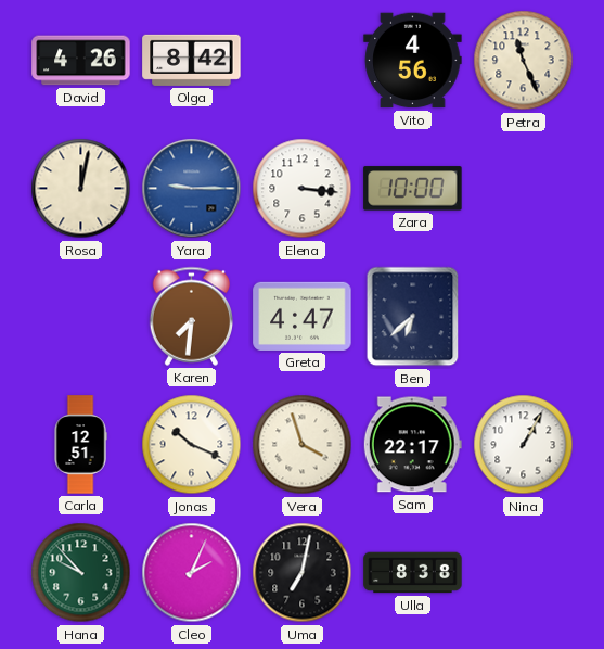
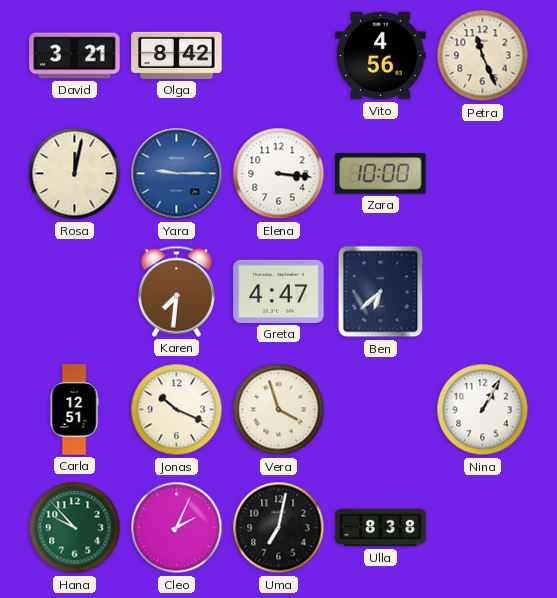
David: 4:26 -> 3:21 (75, 56)
Sam: 22:17 -> none (412, 445)
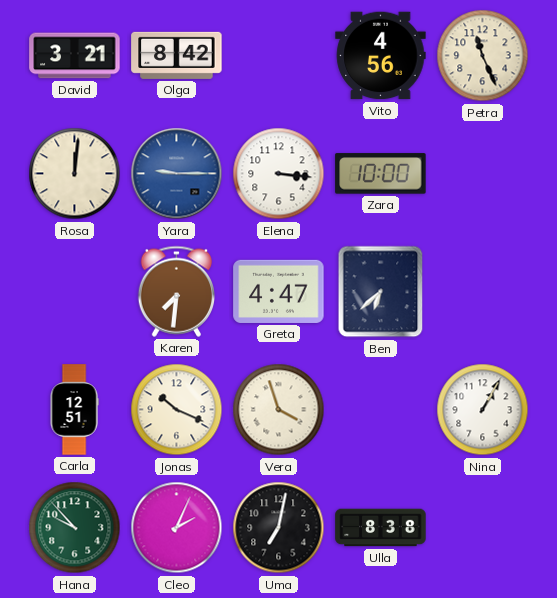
Rosa: 12:02 -> 12:01 (75, 174)
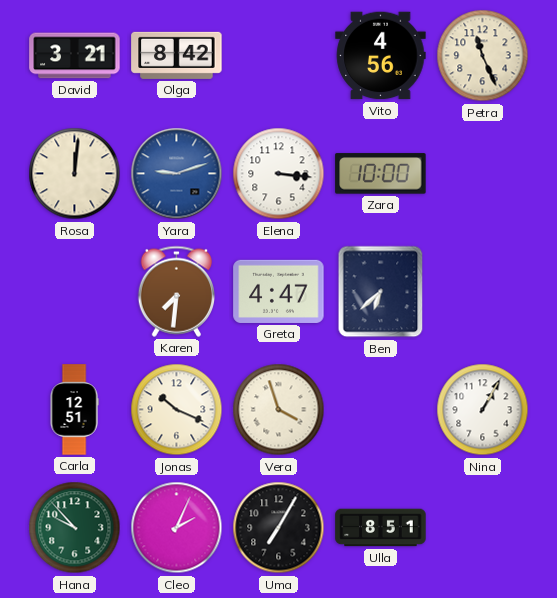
Yara: 9:15 -> 9:12 (177, 174)
Uma: 7:02 -> 7:05 (279, 528)
Ulla: 8:38 -> 8:51 (381, 528)
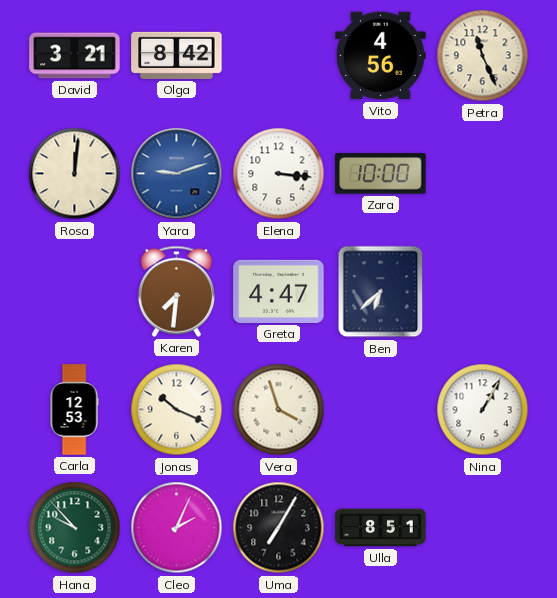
Carla: 12:51 -> 12:53 (74, 410)
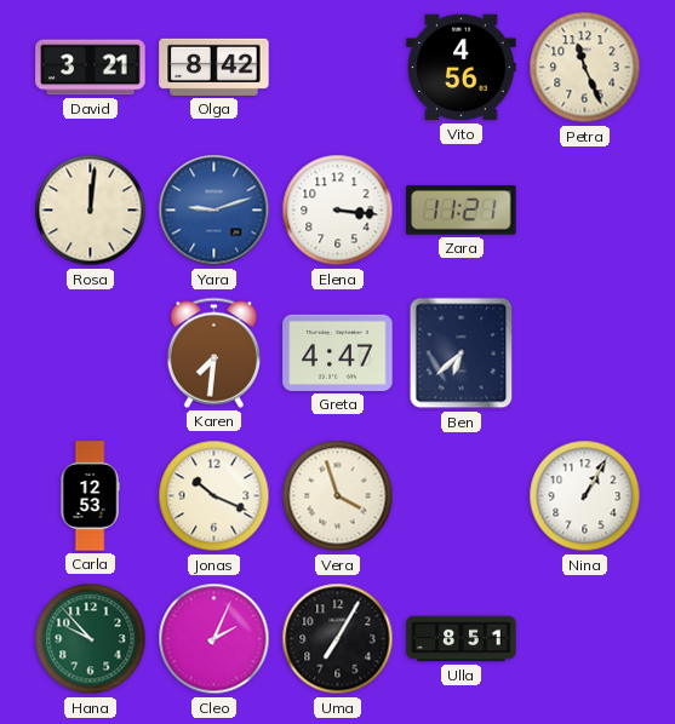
Zara: 10:00 -> 11:21 (462, 211)
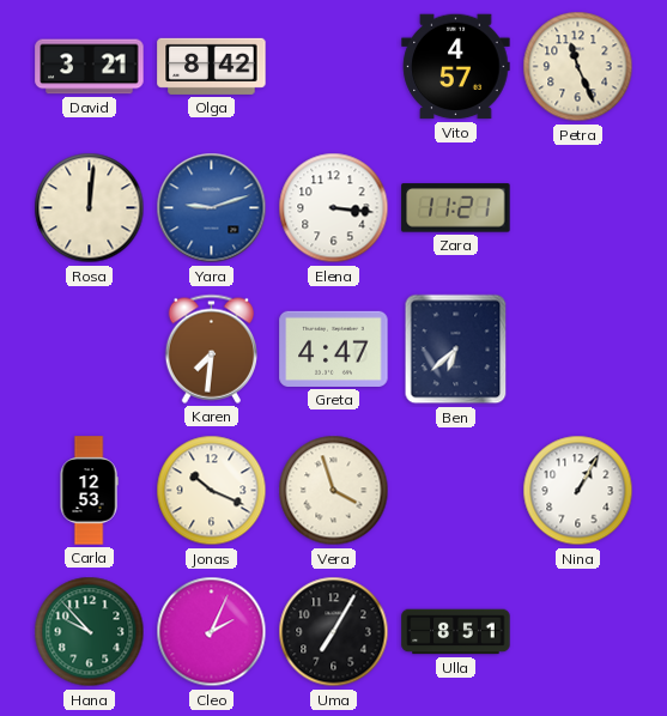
Vito: 4:56 -> 4:57 (456, 67)
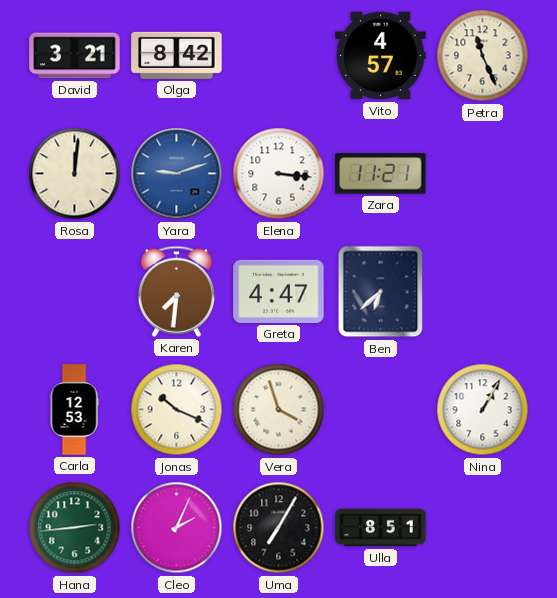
Hana: 9:53 -> 2:44 (75, 528)
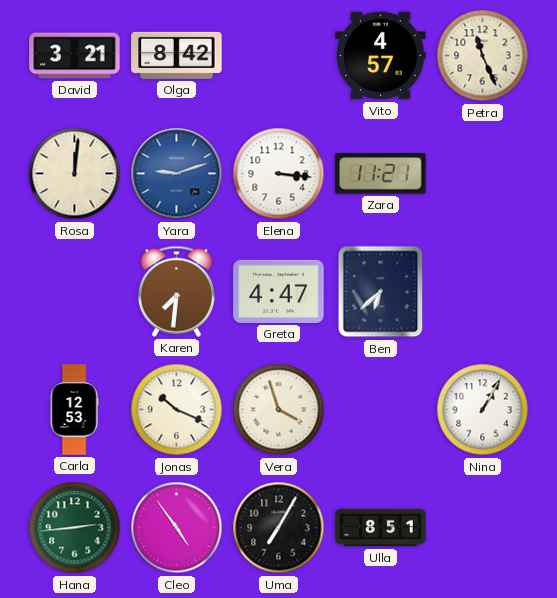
Cleo: 2:04 -> 4:54 (177, 528)
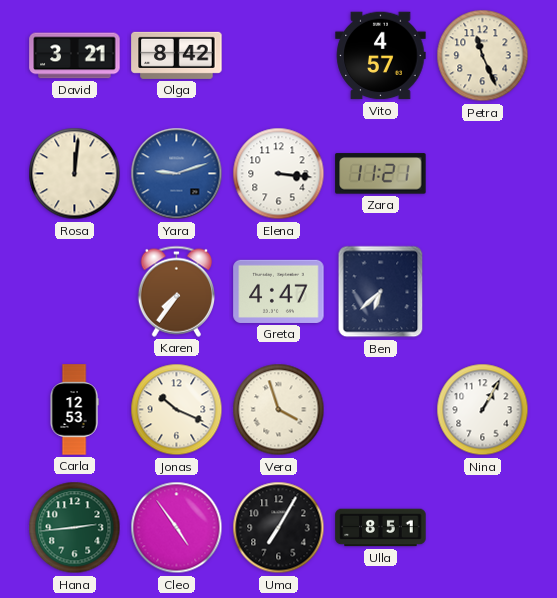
Karen: 7:31 -> 7:36 (176, 291)
